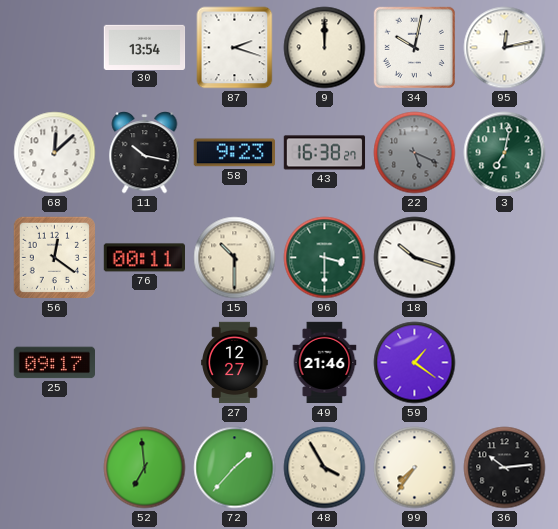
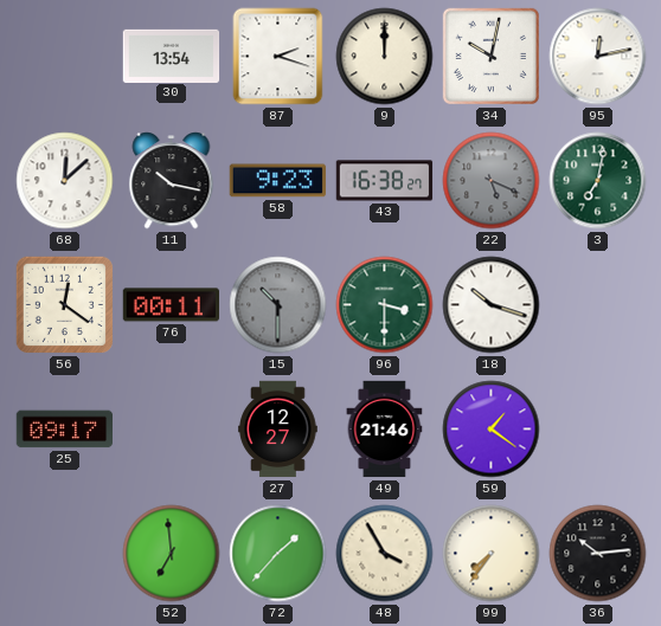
15 dial: cream -> grey (278, 305)
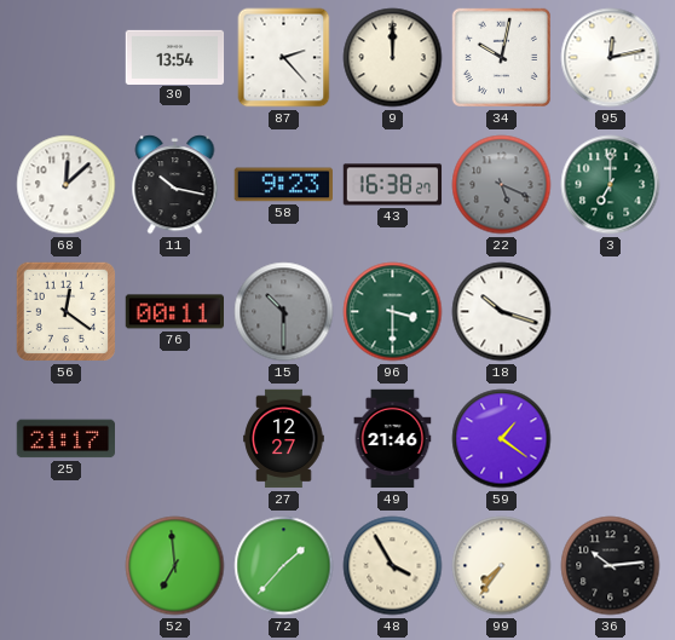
87: 2:18 -> 2:23 (284, 58)
3: 7:02 -> 7:00 (611, 185)
25: 09:17 -> 21:17 (65, 439)
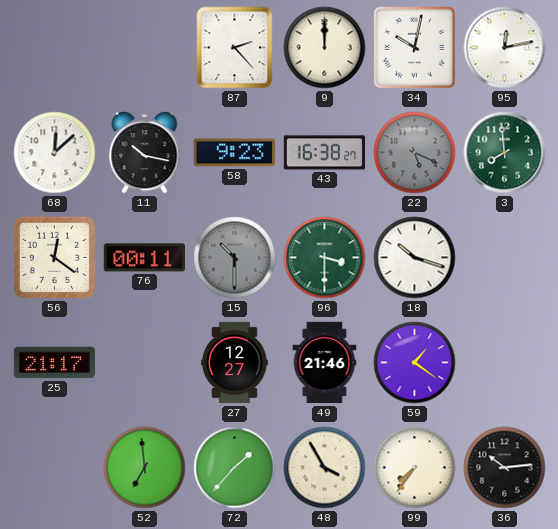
30: 13:54 -> none (175, 57)
3: 7:00 -> 7:59 (505, 153)
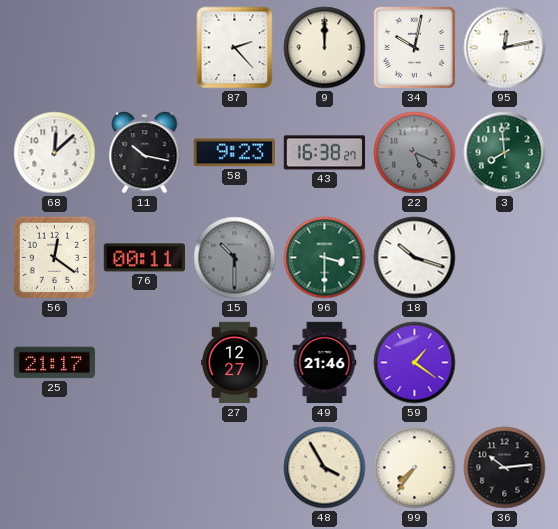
52: 6:59 -> none (145, 468)
72: 1:37 -> none (235, 468)
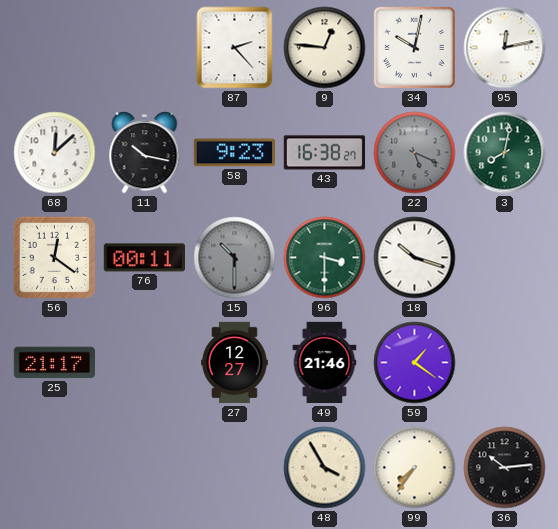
9: 12:00 -> 12:46 (325, 48)
3: 7:59 -> 8:02 (505, 153)
